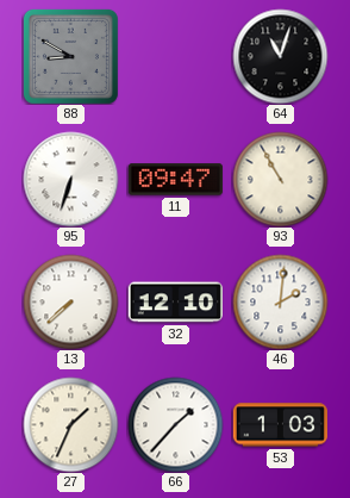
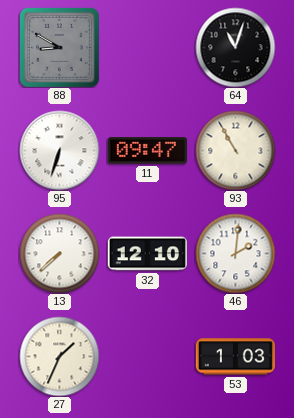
66: 1:37 -> none (175, 424)
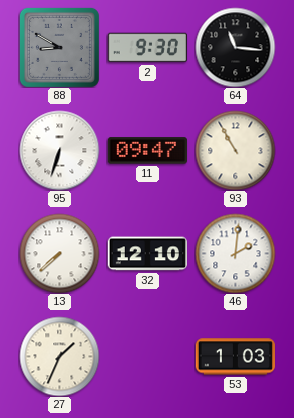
2: none -> 9:30 (147, 48)
64: 11:03 -> 11:16 (235, 47)
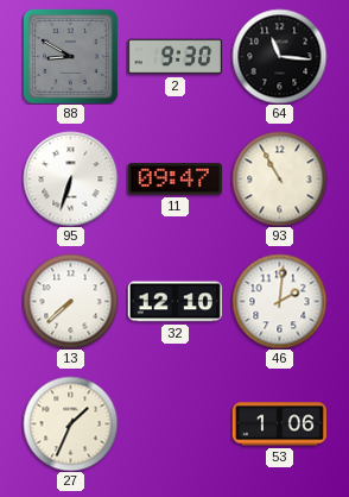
53: 1:03 -> 1:06 (279, 424)
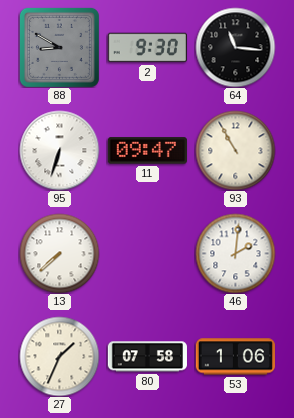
32: 12:10 -> none (174, 302)
80: none -> 07:58 (147, 357)
